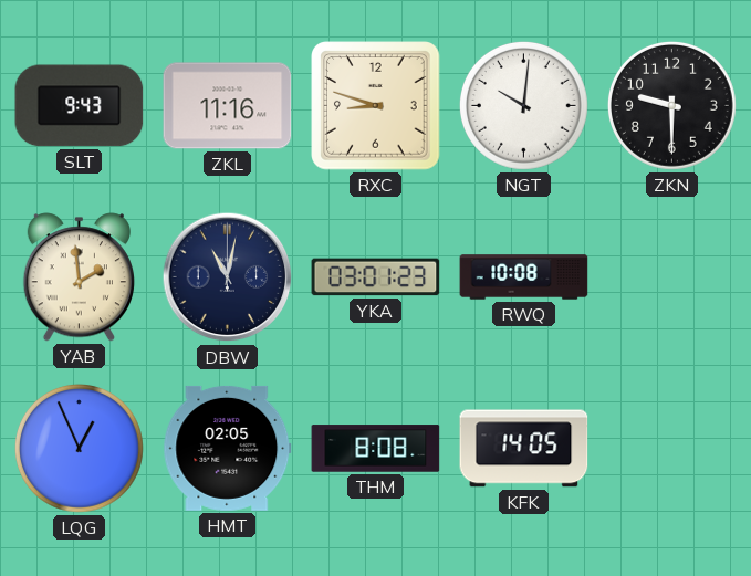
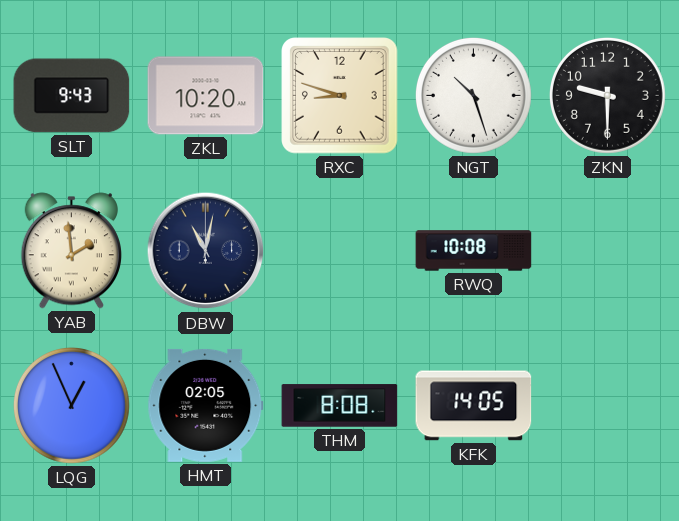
ZKL: 11:16 -> 10:20 (206, 96)
NGT: 10:01 -> 10:27 (474, 96)
YKA: 03:01 -> none (376, 277)
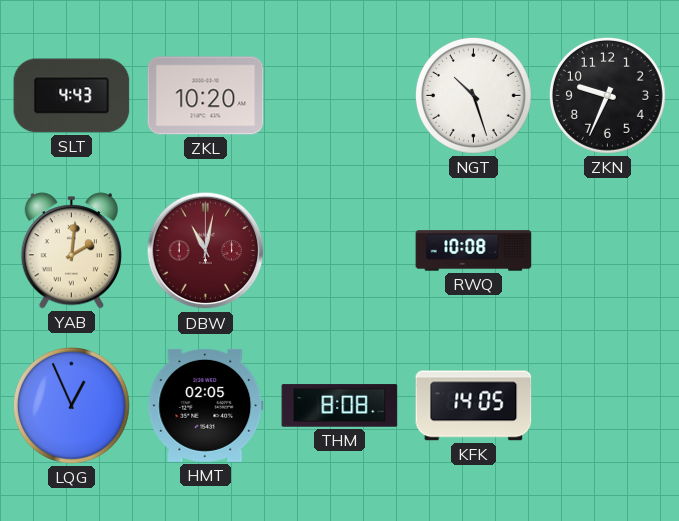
SLT: 9:43 -> 4:43 (72, 96)
RXC: 8:48 -> none (340, 96)
ZKN: 9:30 -> 9:34 (608, 96)
YAB: 1:59 -> 2:01 (71, 251)
DBW dial: navy -> burgundy (206, 251)
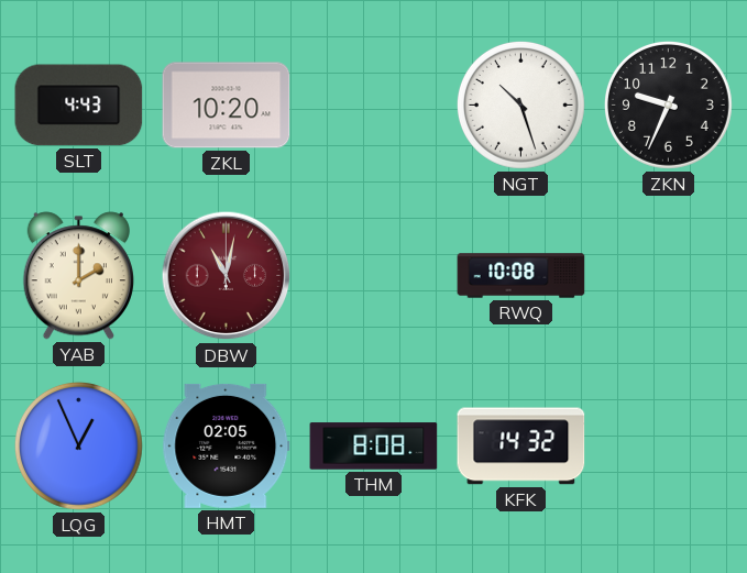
YAB: 2:01 -> 2:00 (78, 276)
KFK: 14:05 -> 14:32 (521, 447)
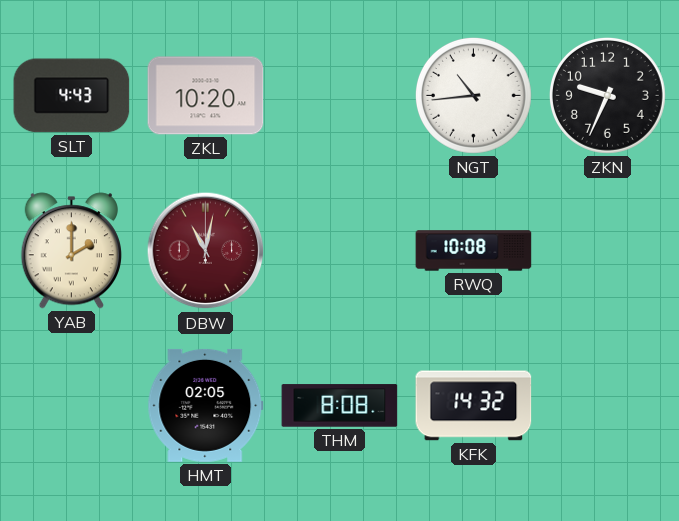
NGT: 10:27 -> 10:44 (474, 96)
LQG: 12:56 -> none (79, 447)
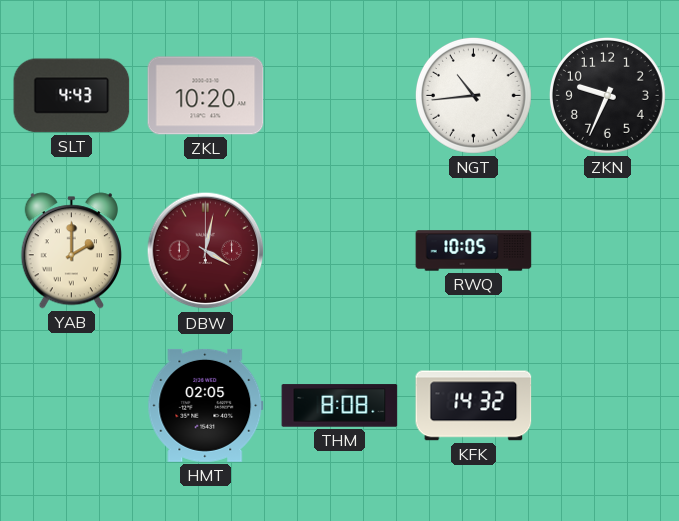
DBW: 11:02 -> 4:02 (206, 251)
RWQ: 10:08 -> 10:05 (474, 251)
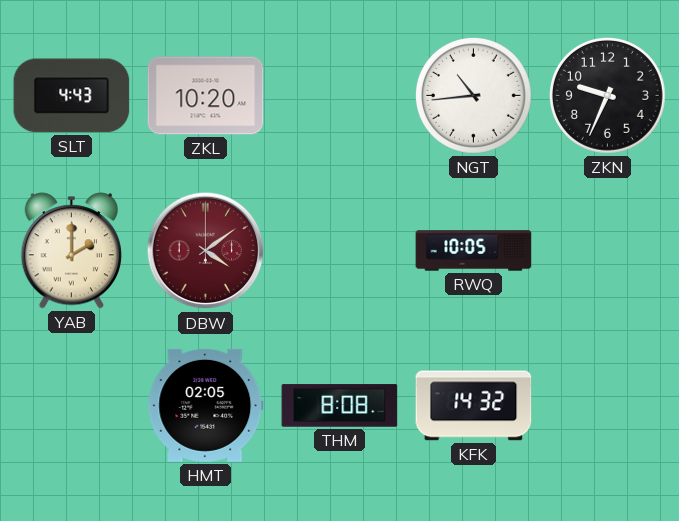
DBW: 4:02 -> 4:09 (206, 251)
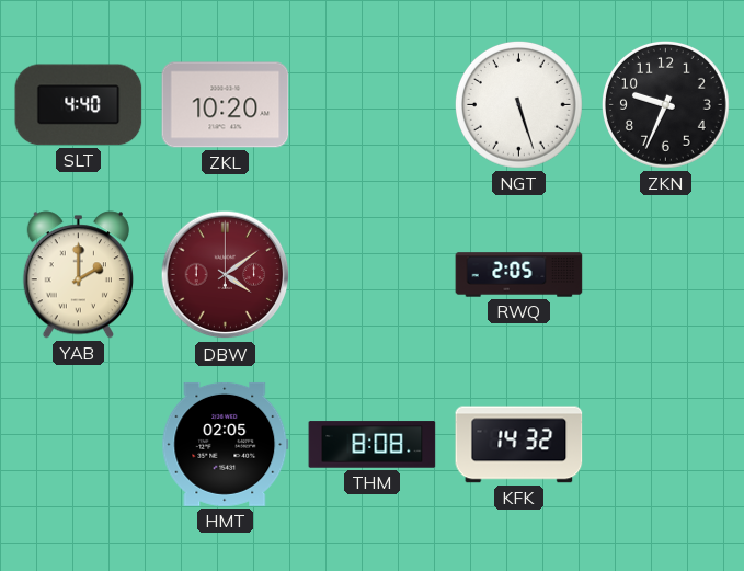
SLT: 4:43 -> 4:40 (79, 105)
NGT: 10:44 -> 5:27 (519, 105)
RWQ: 10:05 -> 2:05 (519, 275)
